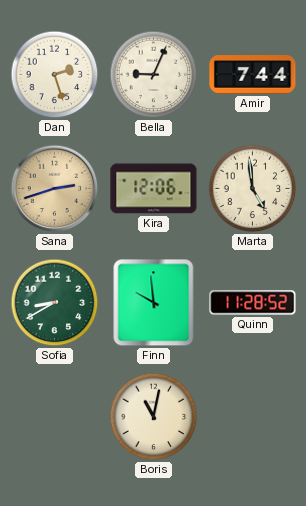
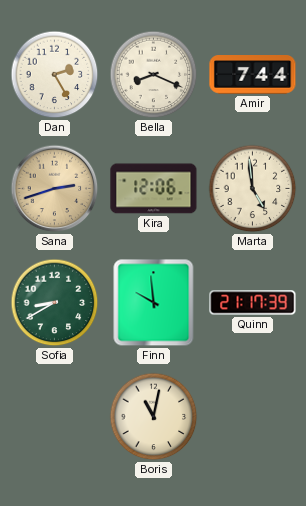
Dan: 2:27 -> 2:25 (55, 75)
Bella: 9:04 -> 8:19 (154, 75)
Quinn: 11:28 -> 21:17 (253, 303)
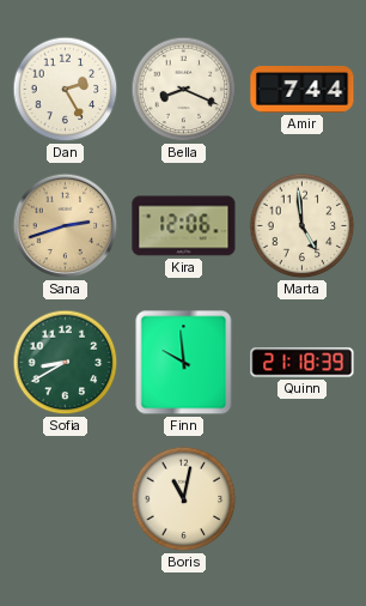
Quinn: 21:17 -> 21:18 (303, 363)
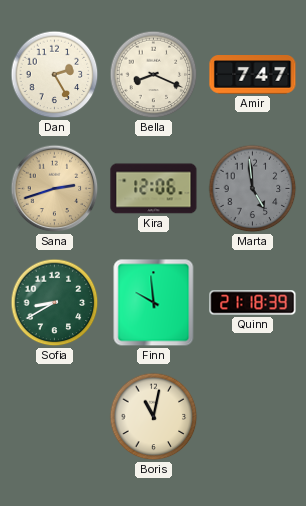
Amir: 7:44 -> 7:47 (253, 75)
Marta dial: cream -> grey (253, 189)
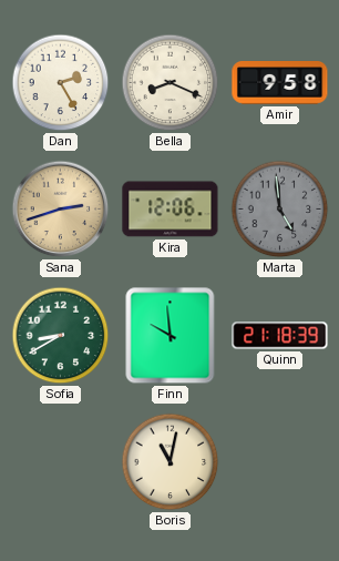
Amir: 7:47 -> 9:58 (280, 83)
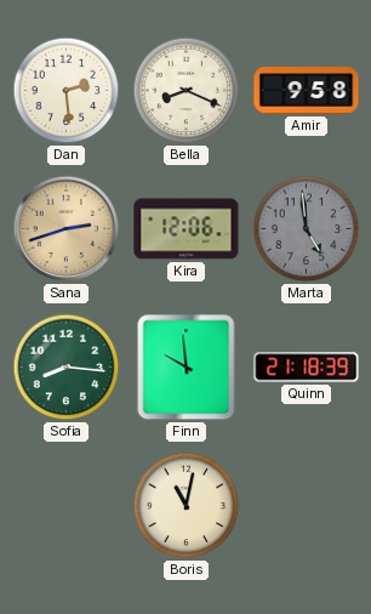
Dan: 2:25 -> 2:29 (67, 91)
Sofia: 8:40 -> 8:16 (67, 368)
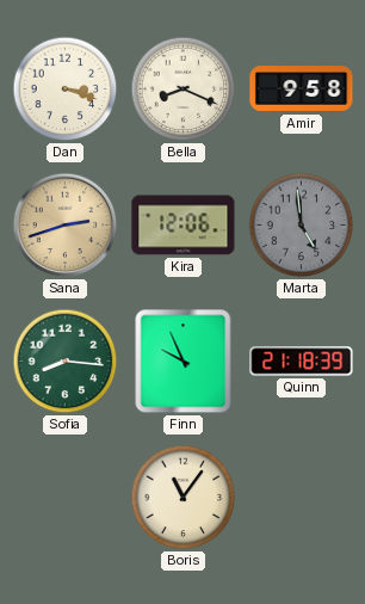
Dan: 2:29 -> 3:18 (66, 90)
Finn: 9:59 -> 9:56 (184, 362)
Boris: 11:02 -> 11:06 (184, 498)
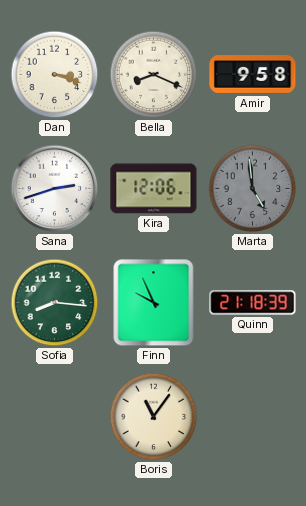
Sana dial: champagne -> white (55, 189)
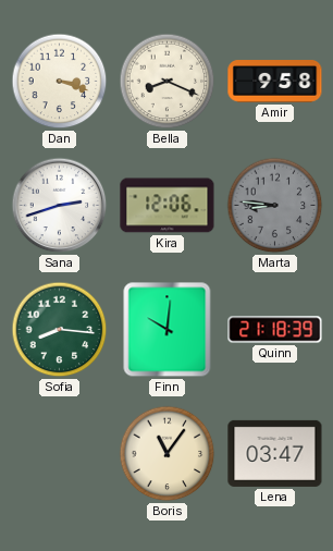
Marta: 4:59 -> 8:46 (275, 206)
Finn: 9:56 -> 10:01 (168, 330)
Lena: none -> 03:47 (275, 453)
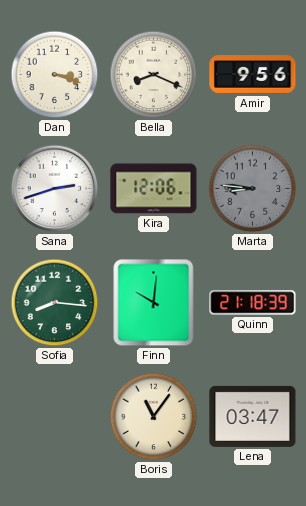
Amir: 9:58 -> 9:56 (253, 75)
